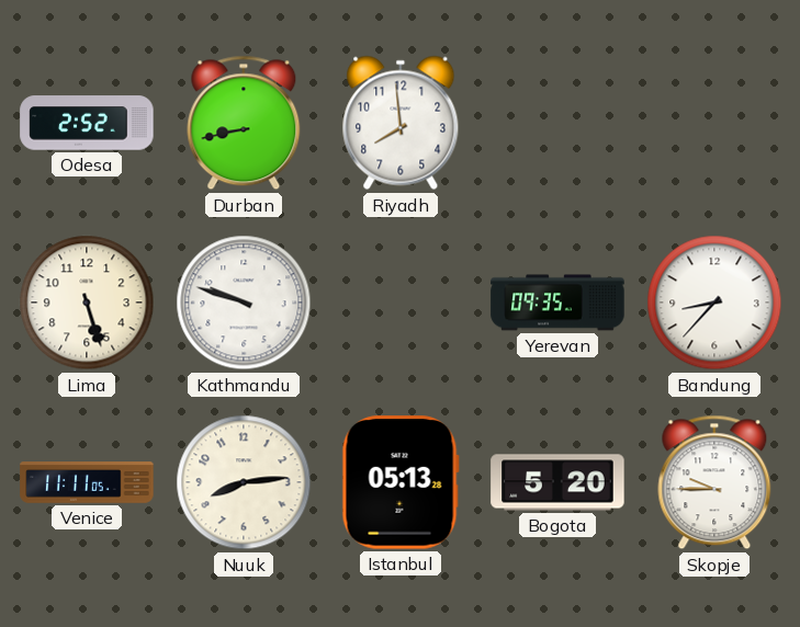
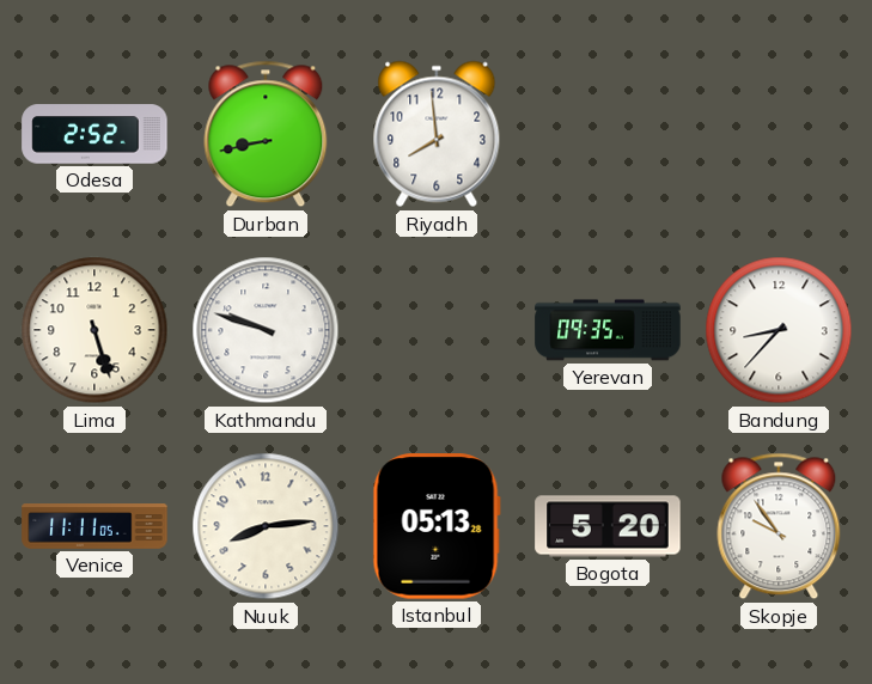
Skopje: 9:45 -> 9:54 (779, 526)
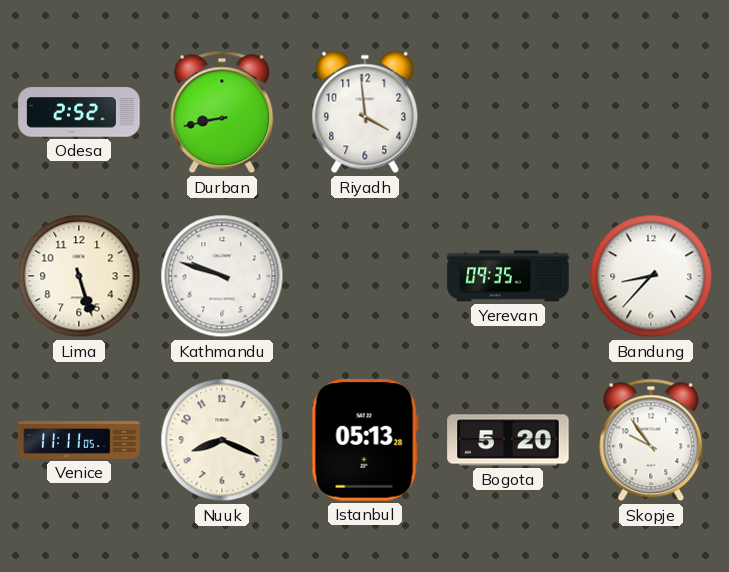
Riyadh: 7:59 -> 3:59 (365, 112)
Nuuk: 8:14 -> 8:19 (222, 440)
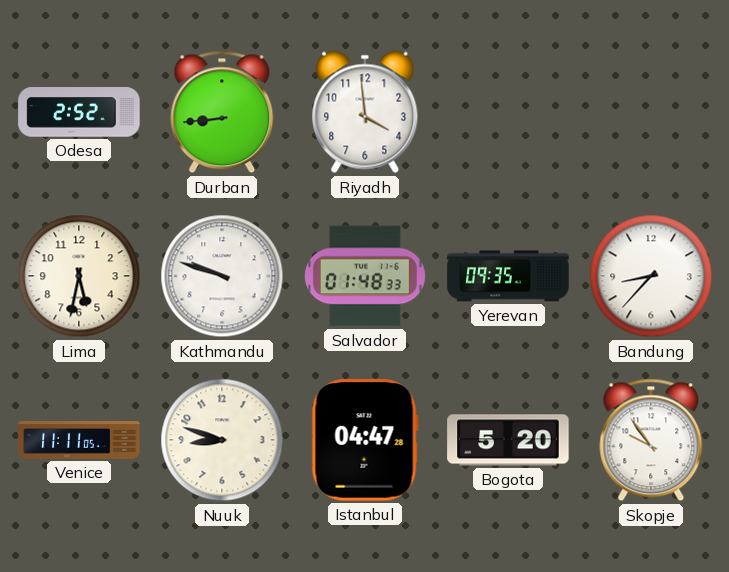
Durban: 8:43 -> 8:44 (222, 112)
Lima: 5:27 -> 5:32 (79, 276)
Salvador: none -> 01:48 (365, 276)
Nuuk: 8:19 -> 8:48 (222, 440)
Istanbul: 05:13 -> 04:47 (365, 440)
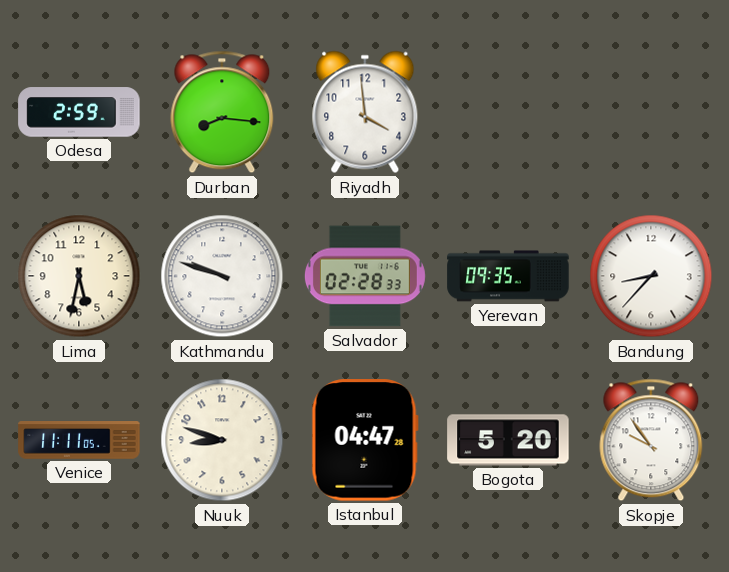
Odesa: 2:52 -> 2:59 (79, 112)
Durban: 8:44 -> 8:16 (222, 112)
Salvador: 01:48 -> 02:28 (365, 276)
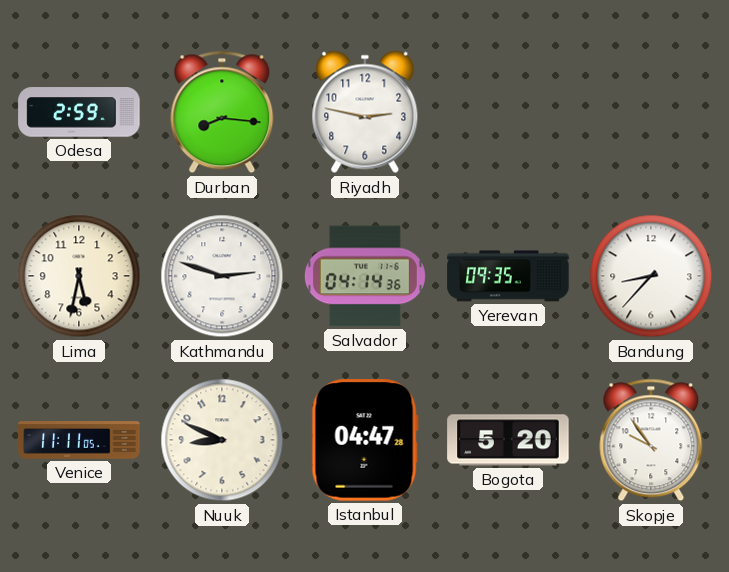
Riyadh: 3:59 -> 2:47 (365, 112)
Kathmandu: 9:48 -> 2:48 (222, 276)
Salvador: 02:28 -> 04:14 (365, 276)
Nuuk: 8:48 -> 8:49 (222, 440)
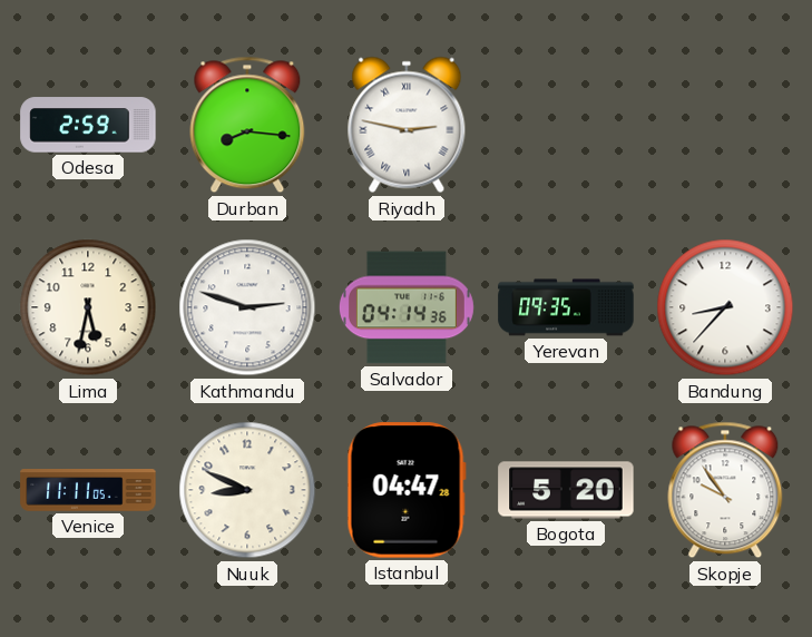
Riyadh numerals: Arabic -> Roman (407, 125)
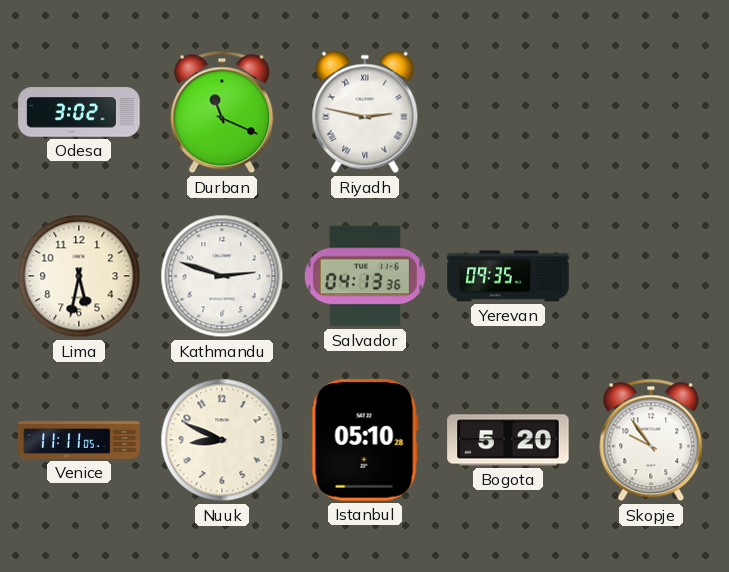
Odesa: 2:59 -> 3:02 (79, 112)
Durban: 8:16 -> 11:19 (222, 112)
Salvador: 04:14 -> 04:13 (365, 276)
Bandung: 8:37 -> none (725, 307)
Istanbul: 04:47 -> 05:10 (365, 440)
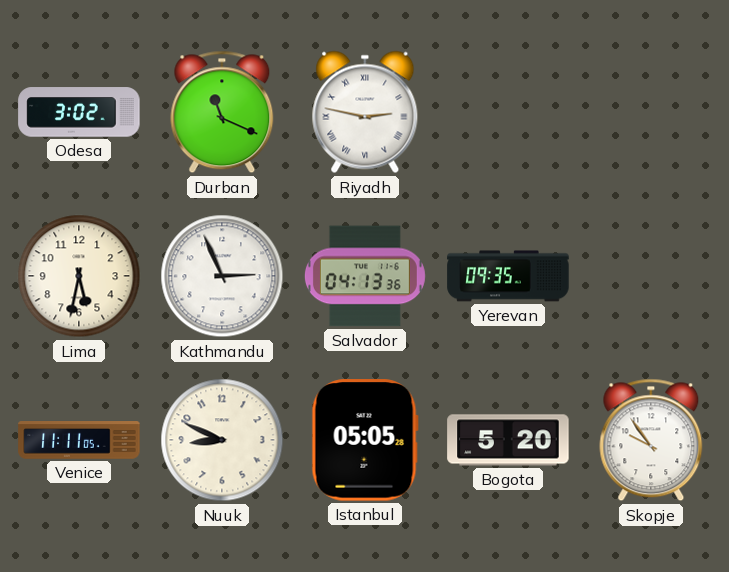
Kathmandu: 2:48 -> 2:56 (222, 276)
Istanbul: 05:10 -> 05:05 (365, 440)
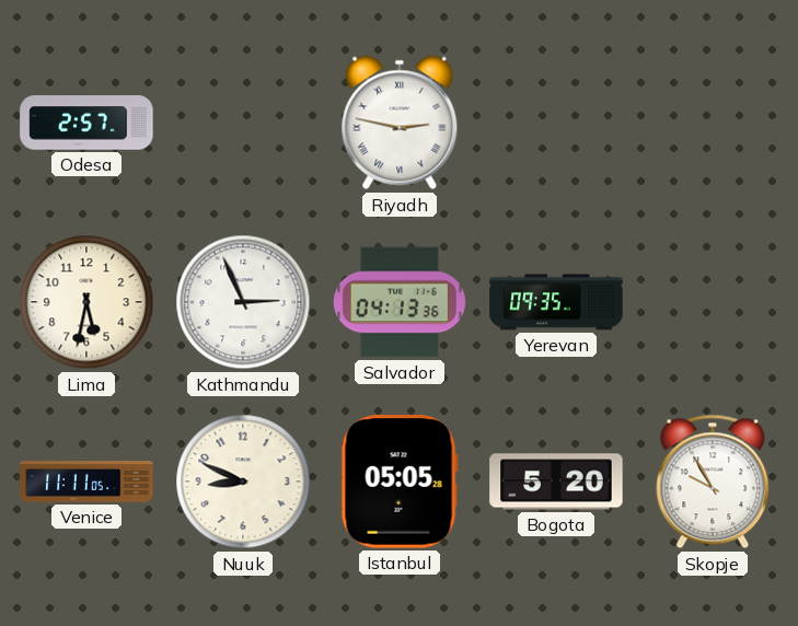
Odesa: 3:02 -> 2:57 (86, 123)
Durban: 11:19 -> none (222, 112)
Skopje: 9:54 -> 9:55 (713, 482)
